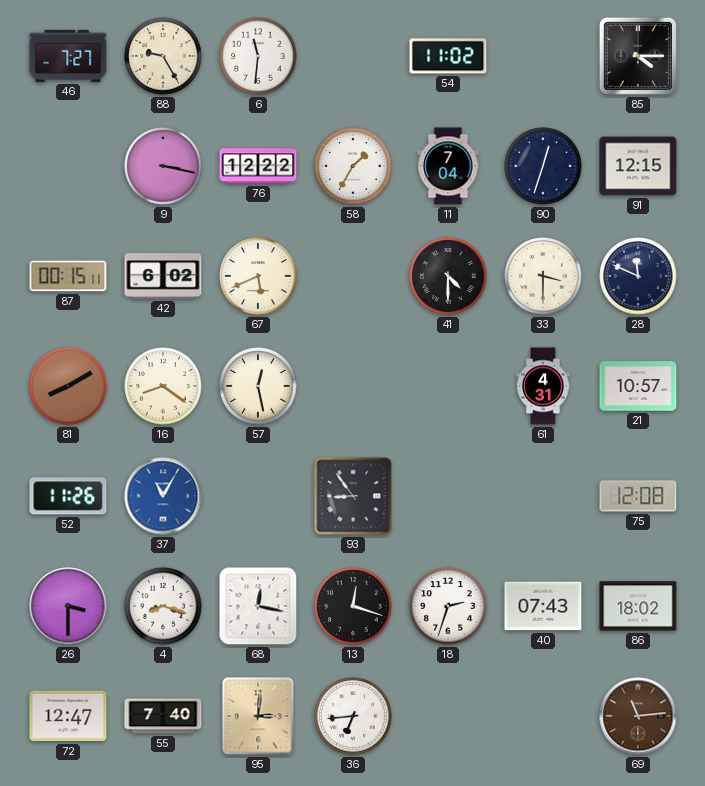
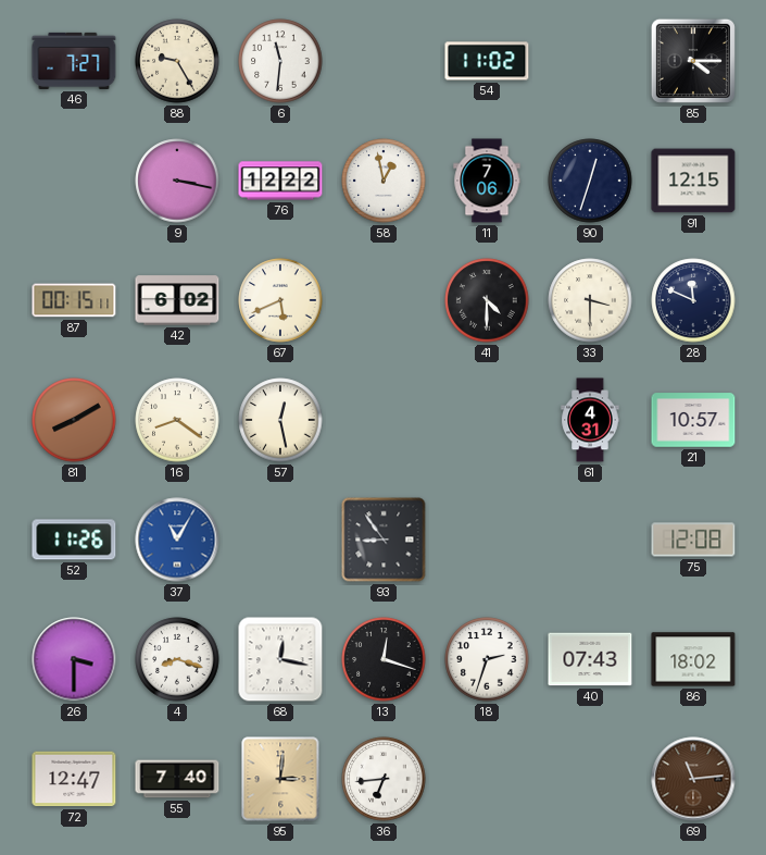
58: 1:35 -> 12:58 (384, 181)
11: 7:04 -> 7:06 (487, 181)
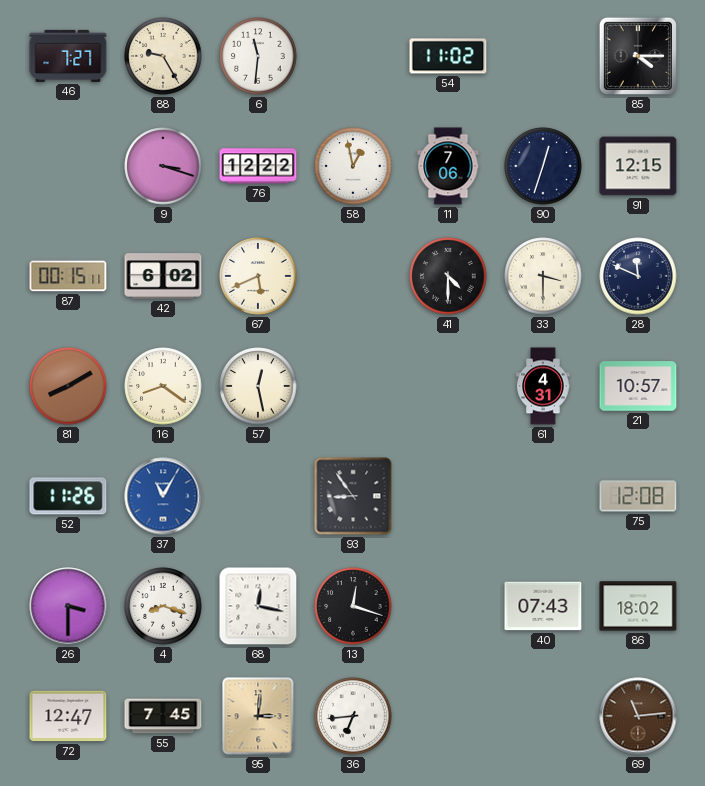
9: 3:17 -> 3:18 (163, 166)
18: 2:33 -> none (487, 659)
55: 7:40 -> 7:45 (163, 716)
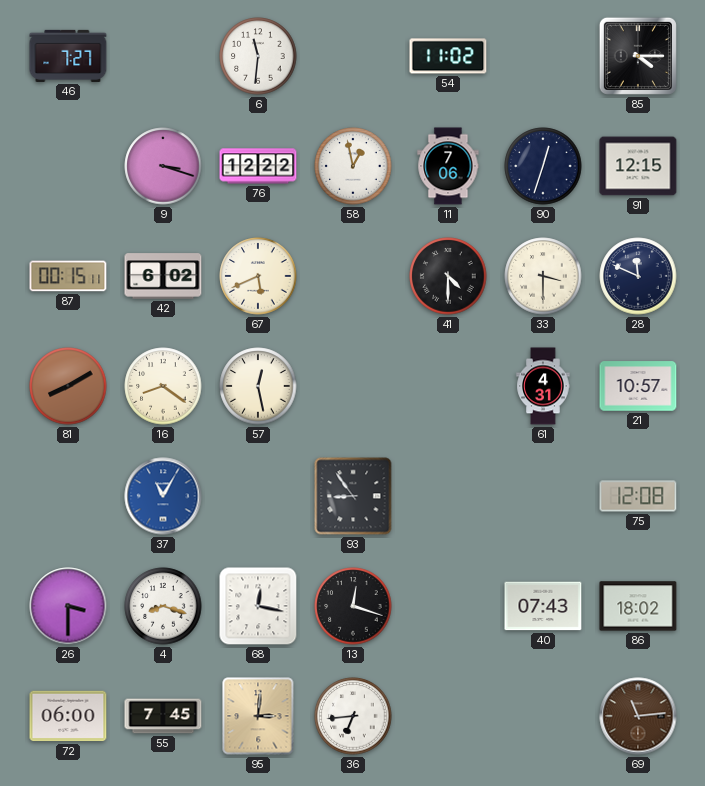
88: 9:25 -> none (163, 56)
52: 11:26 -> none (68, 496)
72: 12:47 -> 06:00 (68, 716)
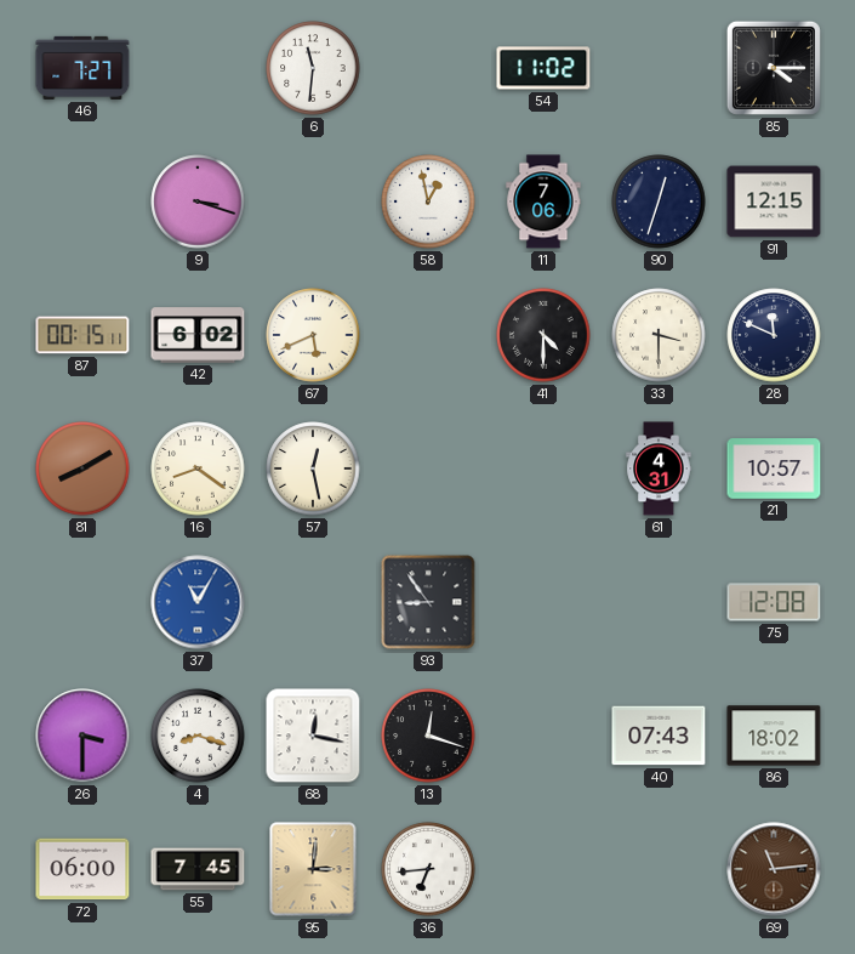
76: 12:22 -> none (258, 166)
